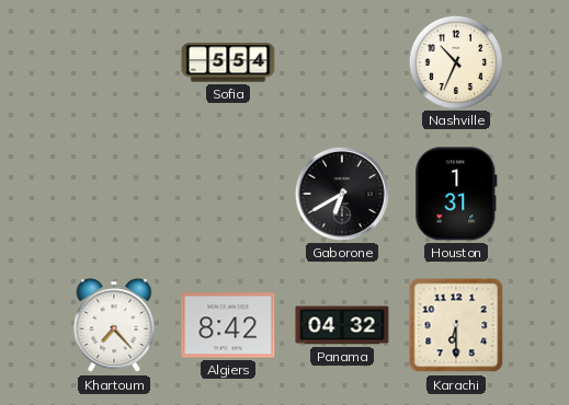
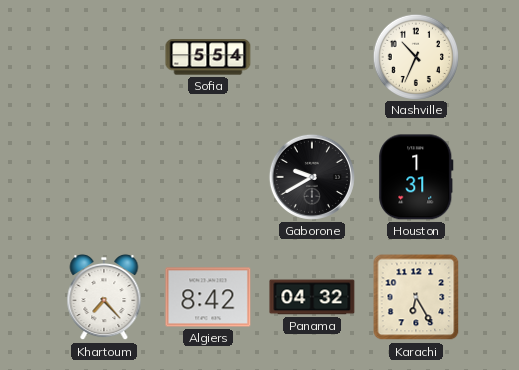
Gaborone: 6:40 -> 9:40 (312, 177)
Karachi: 6:30 -> 6:25 (416, 297)
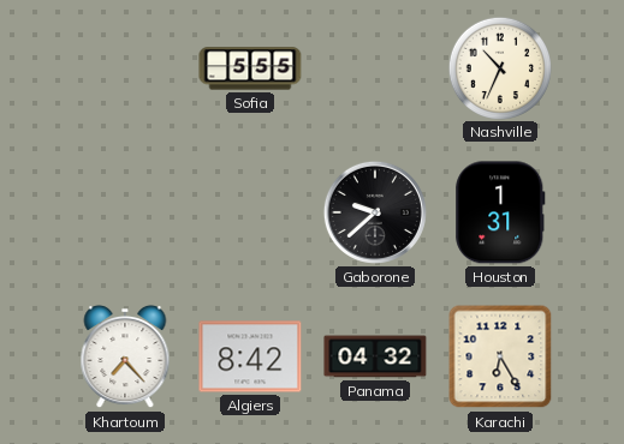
Sofia: 5:54 -> 5:55 (250, 68)
Gaborone: 9:40 -> 9:38 (375, 212)
